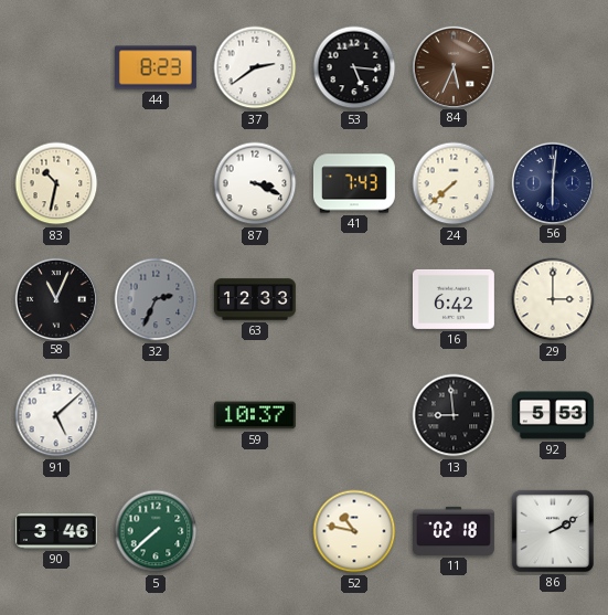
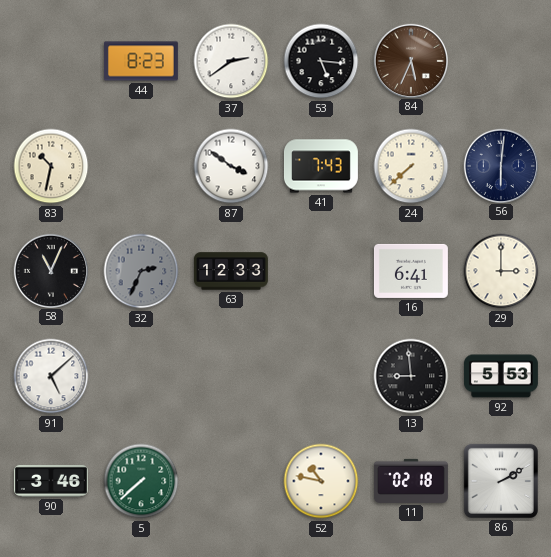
87: 3:19 -> 3:51 (231, 166)
16: 6:42 -> 6:41 (411, 271)
59: 10:37 -> none (255, 415)
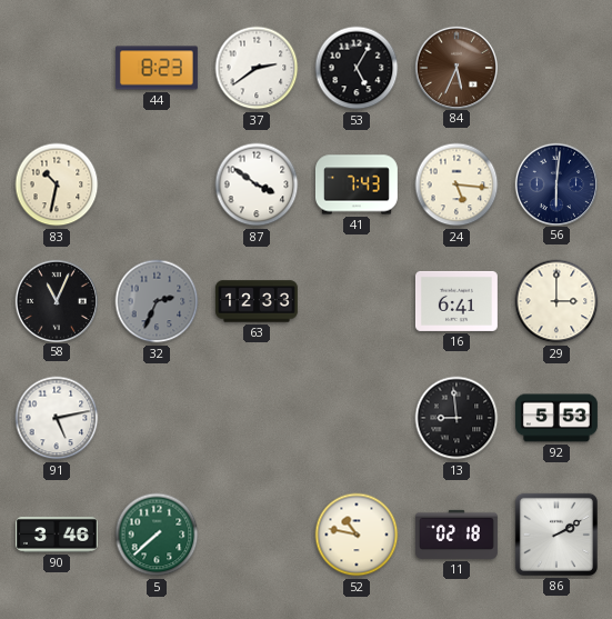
53: 5:16 -> 5:05 (357, 68)
24: 7:38 -> 5:16 (457, 184)
91: 5:08 -> 5:13 (57, 418)
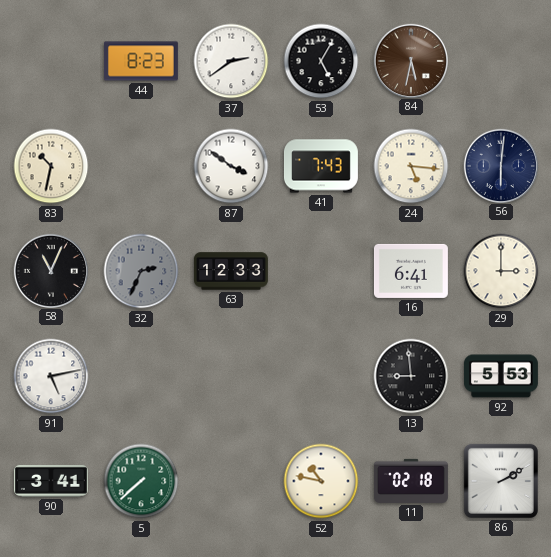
84: 5:34 -> 5:32 (410, 60)
90: 3:46 -> 3:41 (51, 481)
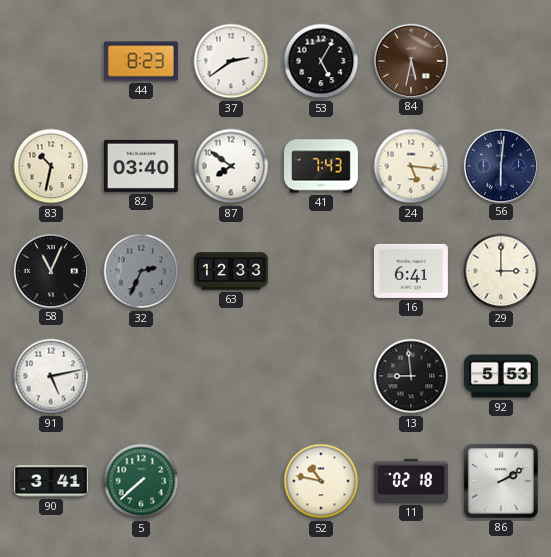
82: none -> 03:40 (141, 166)
87: 3:51 -> 7:51 (231, 166)
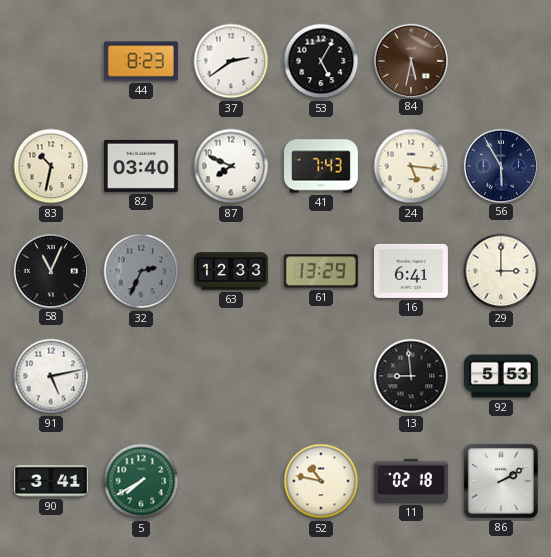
87: 7:51 -> 7:49 (231, 166)
56: 6:01 -> 5:55 (500, 165)
61: none -> 13:29 (321, 271)
5: 7:38 -> 7:40 (141, 481)
